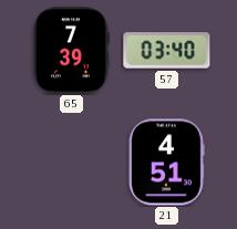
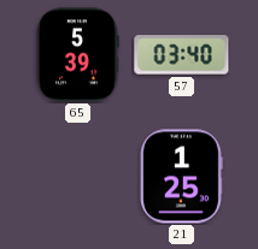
65: 7:39 -> 5:39 (77, 55)
21: 4:51 -> 1:25 (181, 177)
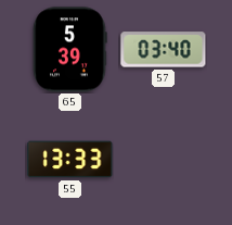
55: none -> 13:33 (70, 160)
21: 1:25 -> none (181, 177)
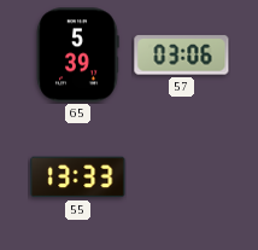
57: 03:40 -> 03:06 (182, 56)
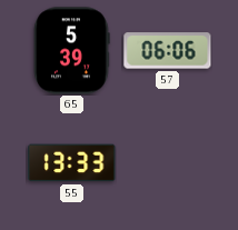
57: 03:06 -> 06:06 (168, 51)
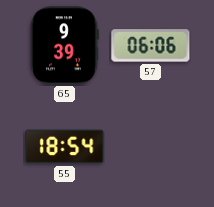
65: 5:39 -> 9:39 (64, 46)
55: 13:33 -> 18:54 (65, 147)
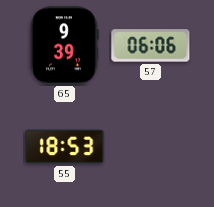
55: 18:54 -> 18:53 (65, 147)
